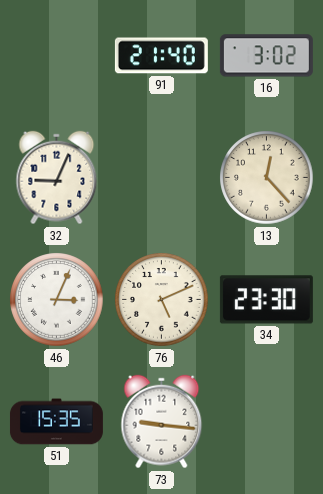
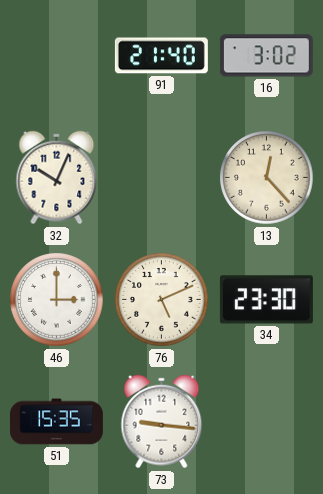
32: 9:04 -> 10:04 (57, 178)
46: 3:04 -> 3:00 (57, 300)
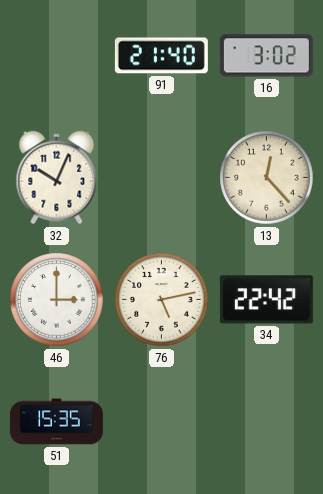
76: 5:11 -> 5:13 (162, 300)
34: 23:30 -> 22:42 (266, 300)
73: 9:16 -> none (162, 422)
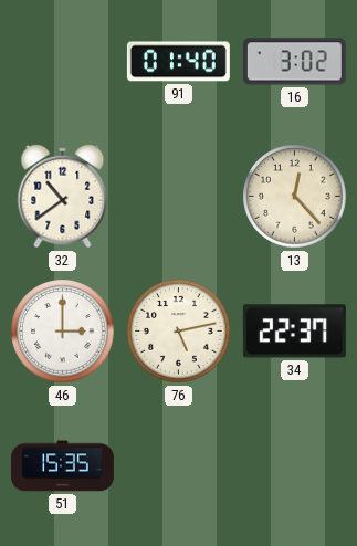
91: 21:40 -> 01:40 (178, 62)
32: 10:04 -> 10:39 (63, 197)
34: 22:42 -> 22:37 (294, 332)
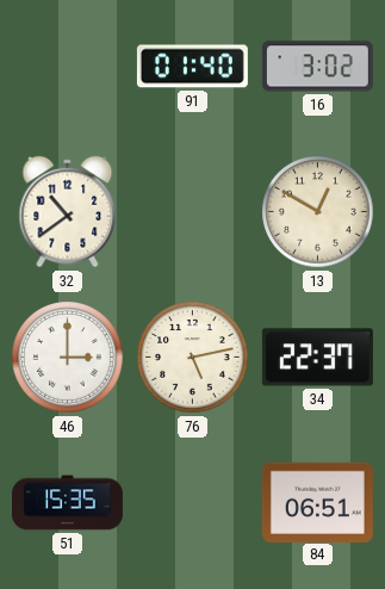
13: 12:23 -> 12:50 (318, 212)
84: none -> 06:51 (317, 502)
